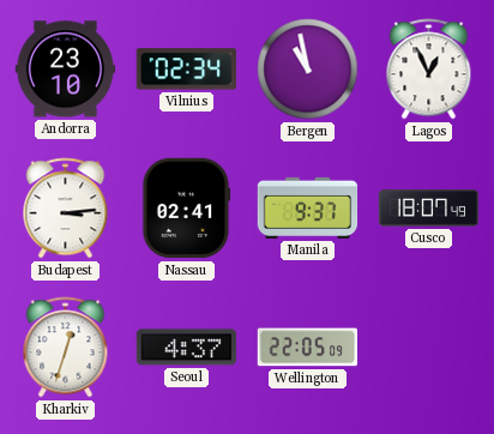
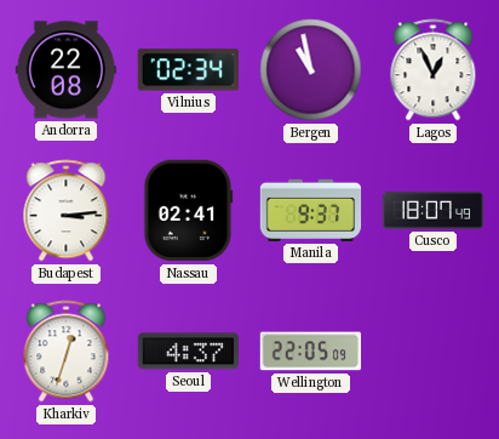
Andorra: 23:10 -> 22:08 (67, 70)
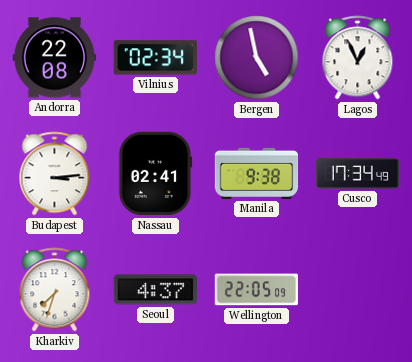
Bergen: 10:58 -> 4:58 (257, 58)
Manila: 9:37 -> 9:38 (257, 173)
Cusco: 18:07 -> 17:34 (358, 174)
Kharkiv: 12:33 -> 7:33 (55, 290)
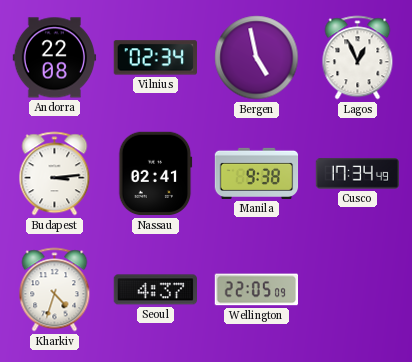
Kharkiv: 7:33 -> 4:33 (55, 290)
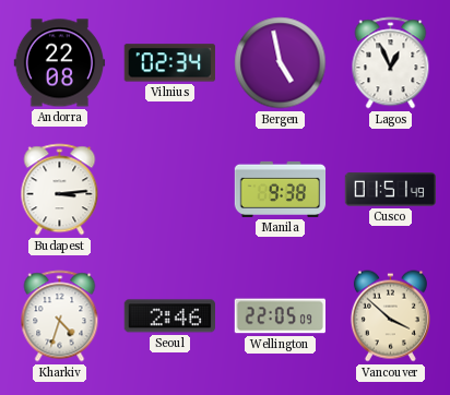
Nassau: 02:41 -> none (156, 174)
Cusco: 17:34 -> 01:51 (391, 190)
Seoul: 4:37 -> 2:46 (169, 316)
Vancouver: none -> 3:52 (390, 316)
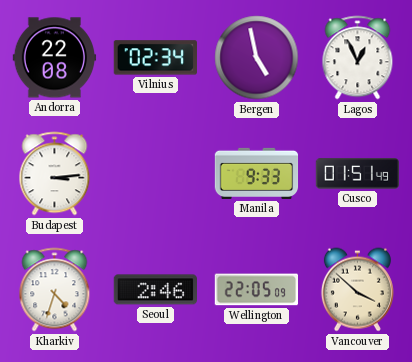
Manila: 9:38 -> 9:33 (257, 173)
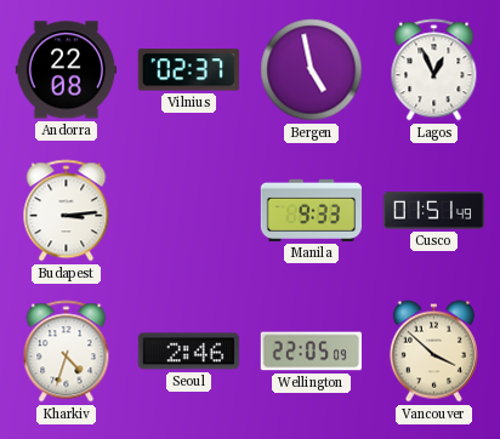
Vilnius: 02:34 -> 02:37 (188, 70)
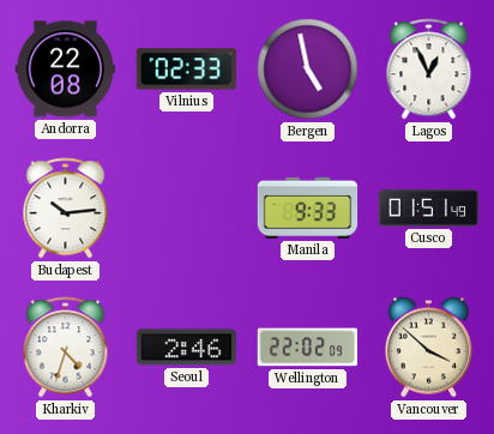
Vilnius: 02:37 -> 02:33 (186, 70)
Budapest: 3:14 -> 10:14 (66, 209)
Wellington: 22:05 -> 22:02 (308, 348)
